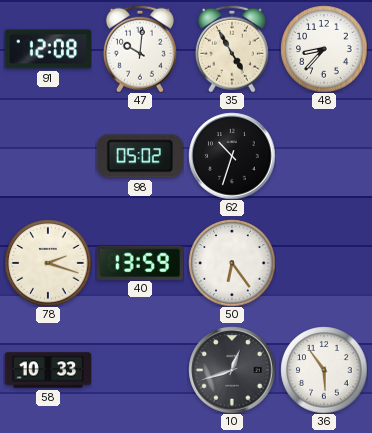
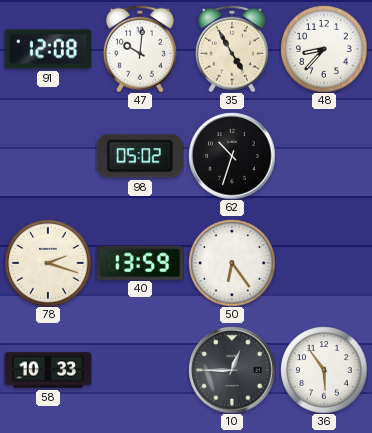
10: 12:42 -> 12:45 (232, 370)
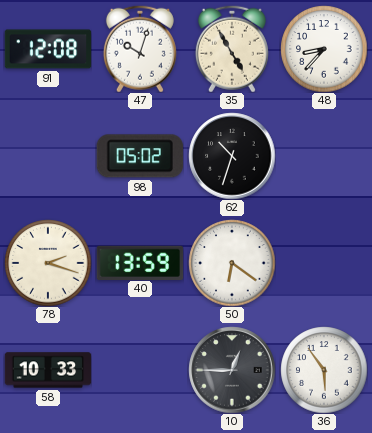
47: 10:01 -> 10:03 (140, 49)
50: 6:24 -> 6:21 (232, 263)
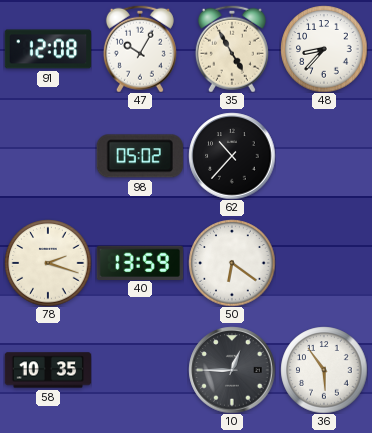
47: 10:03 -> 10:05 (140, 49)
62: 10:33 -> 10:37 (232, 156)
58: 10:33 -> 10:35 (48, 370)
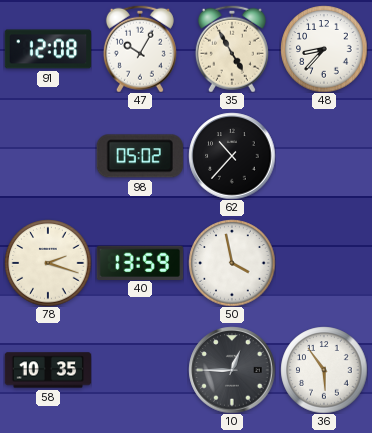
50: 6:21 -> 3:58 (232, 263)
